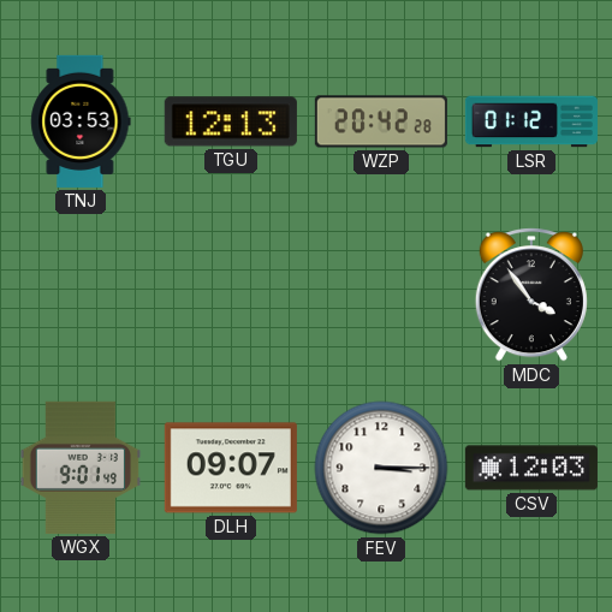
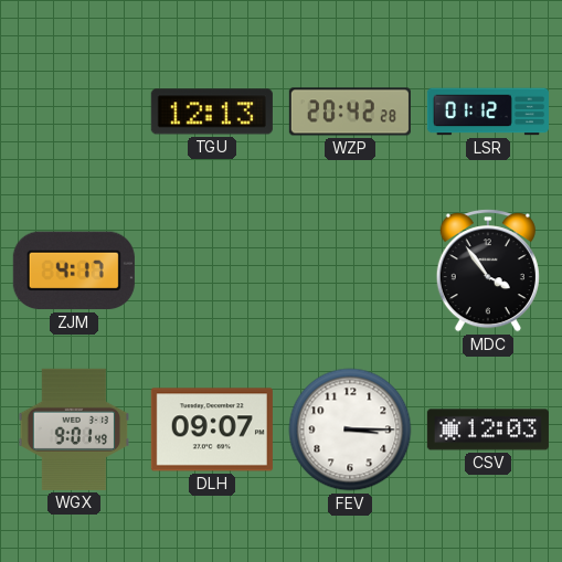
TNJ: 03:53 -> none (81, 121)
ZJM: none -> 4:17 (74, 271)
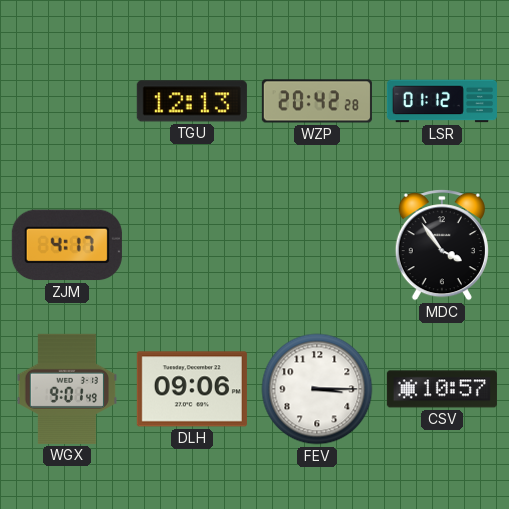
DLH: 09:07 -> 09:06 (192, 389)
CSV: 12:03 -> 10:57 (442, 389)
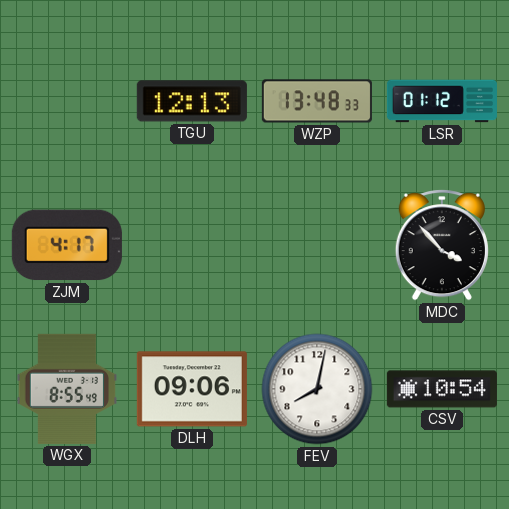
WZP: 20:42 -> 13:48 (317, 101)
MDC: 3:54 -> 3:53 (442, 245)
WGX: 9:01 -> 8:55 (67, 389)
FEV: 3:15 -> 8:02 (317, 389)
CSV: 10:57 -> 10:54 (442, 389)
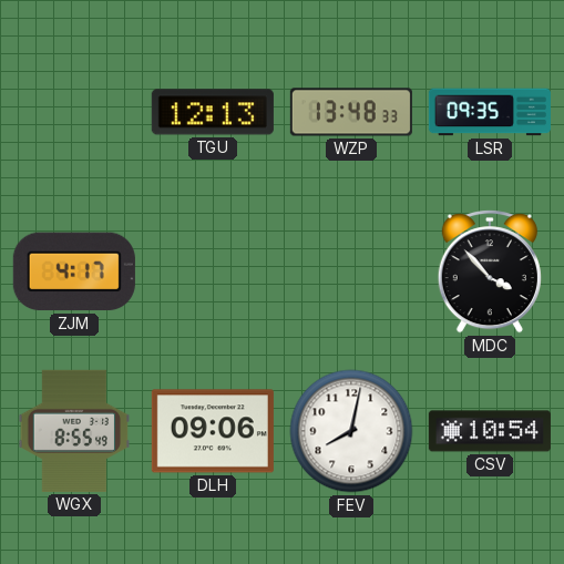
LSR: 01:12 -> 09:35 (490, 112)
